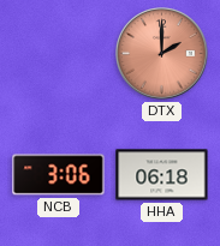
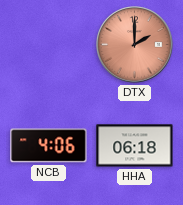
NCB: 3:06 -> 4:06 (49, 146)
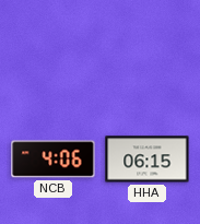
DTX: 2:00 -> none (135, 45)
HHA: 06:18 -> 06:15 (148, 160)
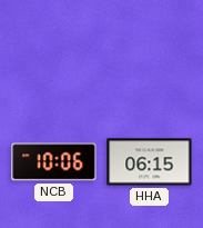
NCB: 4:06 -> 10:06 (54, 162)
